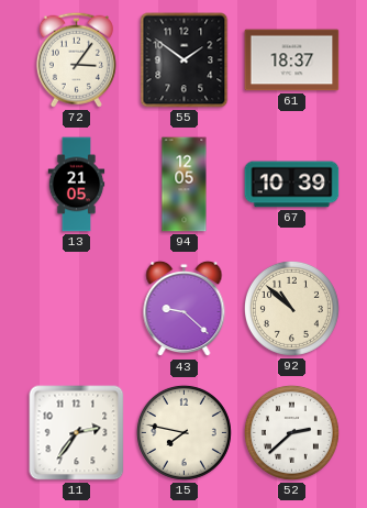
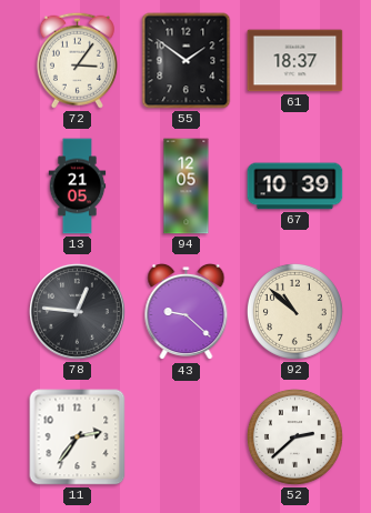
78: none -> 12:46 (78, 312)
15: 7:47 -> none (183, 432)
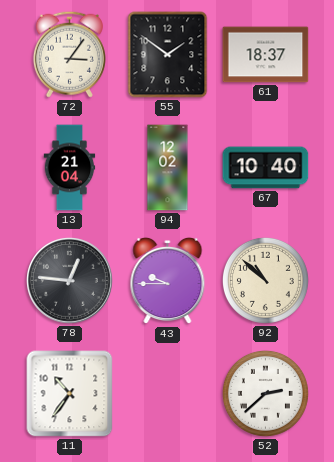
13: 21:05 -> 21:04 (70, 168)
94: 12:05 -> 12:02 (168, 168)
67: 10:39 -> 10:40 (266, 168)
43: 9:22 -> 9:45 (168, 281)
11: 2:36 -> 10:36 (70, 394)
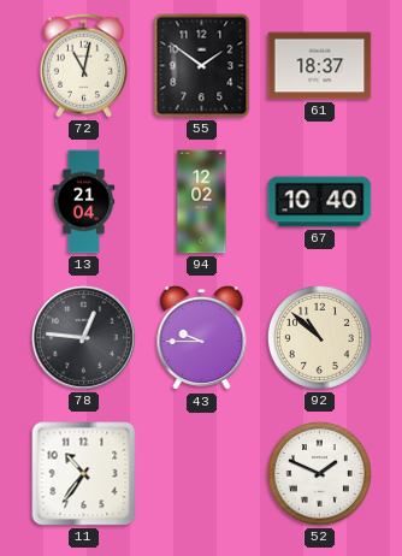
72: 3:06 -> 11:02 (83, 65)
52: 2:38 -> 1:49 (319, 473)
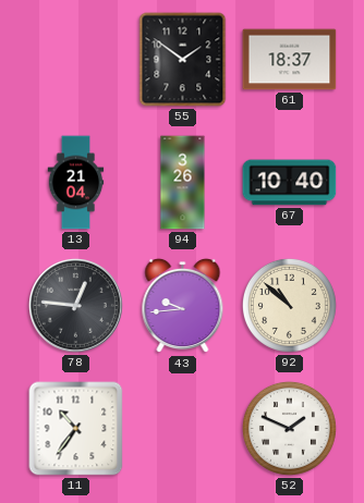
72: 11:02 -> none (83, 65)
94: 12:02 -> 3:26 (183, 183)
43: 9:45 -> 9:44 (183, 306)
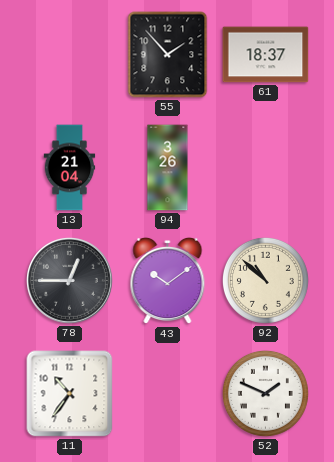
55: 1:51 -> 1:53 (168, 55)
67: 10:40 -> none (290, 183)
78: 12:46 -> 12:45 (70, 281)
43: 9:44 -> 10:09 (168, 281)
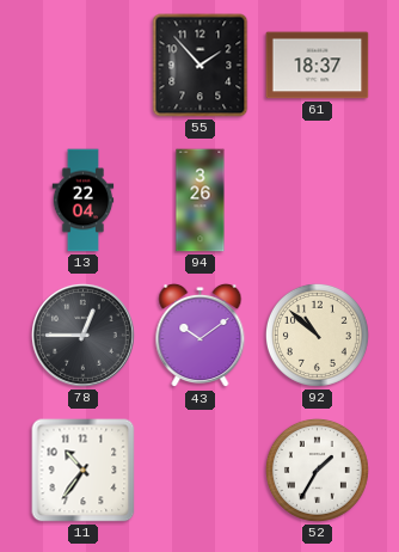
13: 21:04 -> 22:04 (84, 201)
52: 1:49 -> 1:35 (317, 470)
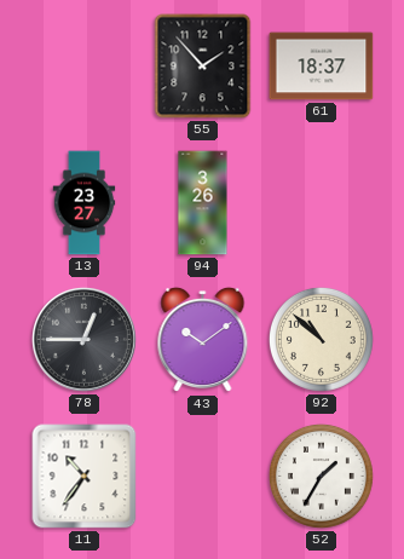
13: 22:04 -> 23:27 (85, 203)
